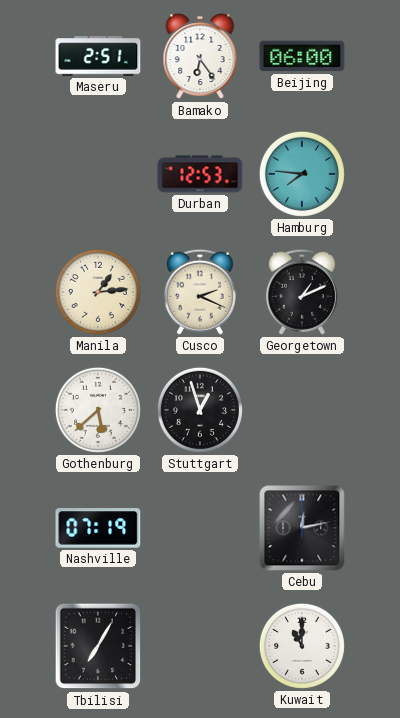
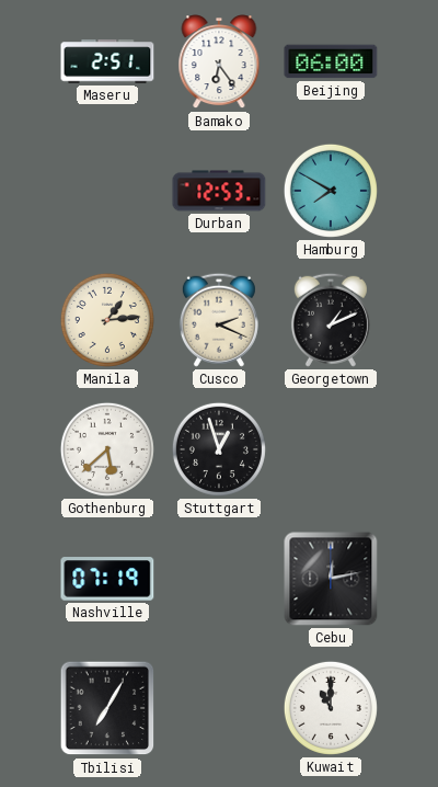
Hamburg: 7:46 -> 7:50 (331, 191)
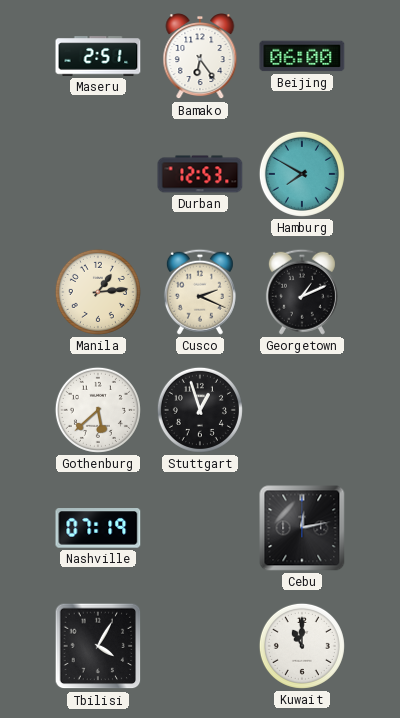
Tbilisi: 7:05 -> 4:05 (98, 646)
